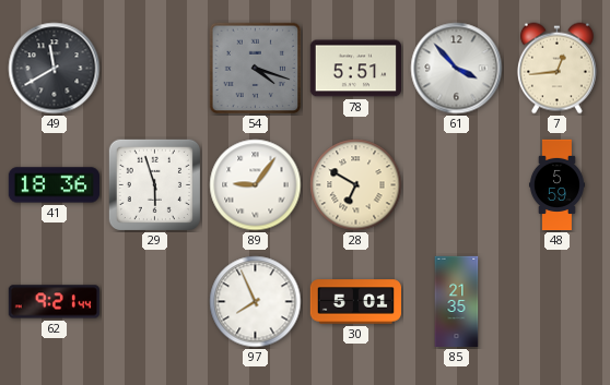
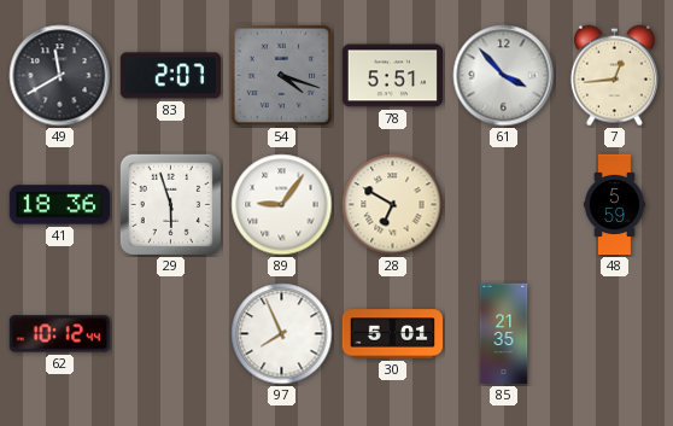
83: none -> 2:07 (170, 76)
62: 9:21 -> 10:12 (59, 334)
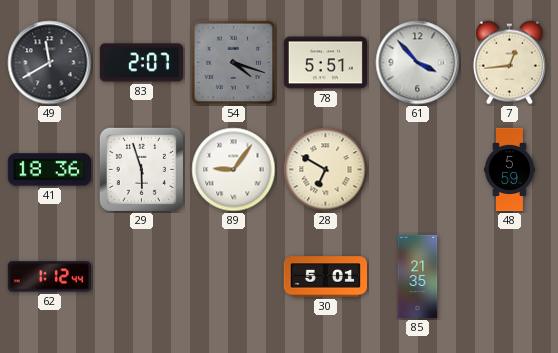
62: 10:12 -> 1:12 (49, 277)
97: 7:56 -> none (282, 334)
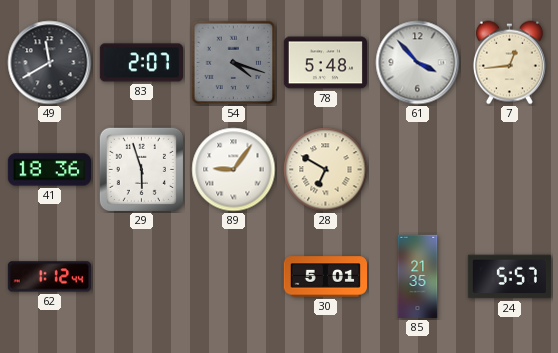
78: 5:51 -> 5:48 (325, 63)
48: 5:59 -> none (509, 170)
24: none -> 5:57 (509, 277)
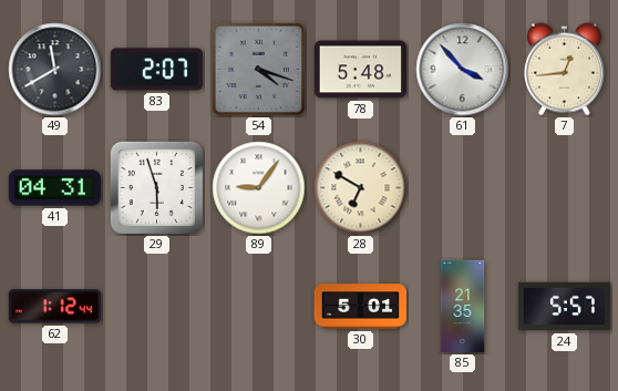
41: 18:36 -> 04:31 (54, 188)
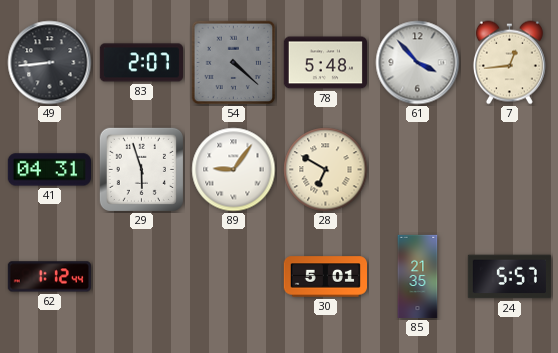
49: 11:40 -> 8:44 (50, 63)
54: 4:18 -> 4:22 (234, 63)
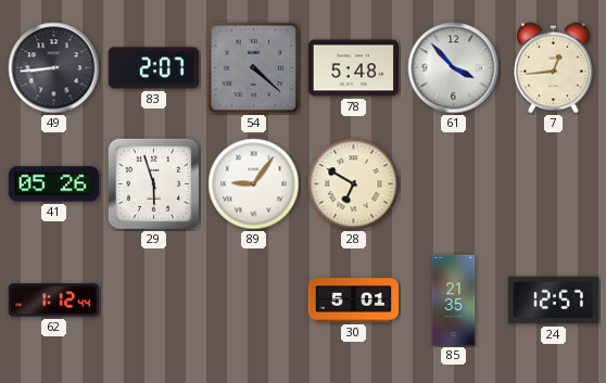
41: 04:31 -> 05:26 (53, 184)
24: 5:57 -> 12:57 (553, 301)
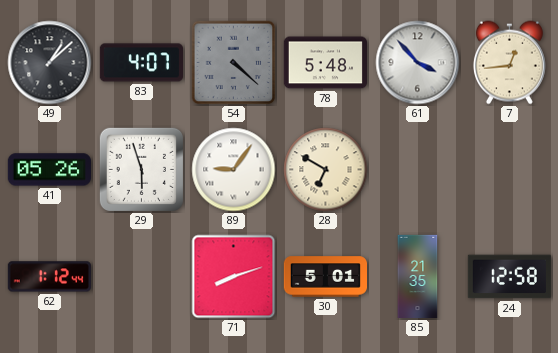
49: 8:44 -> 1:08 (50, 63)
83: 2:07 -> 4:07 (141, 63)
71: none -> 8:12 (234, 277)
24: 12:57 -> 12:58 (509, 277)
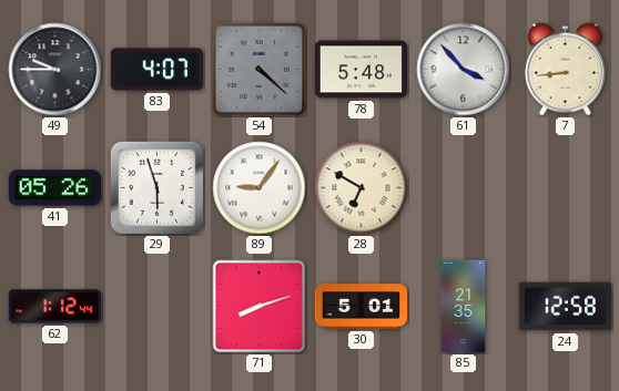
49: 1:08 -> 9:45 (55, 70)
7: 12:44 -> 8:44 (565, 70)
